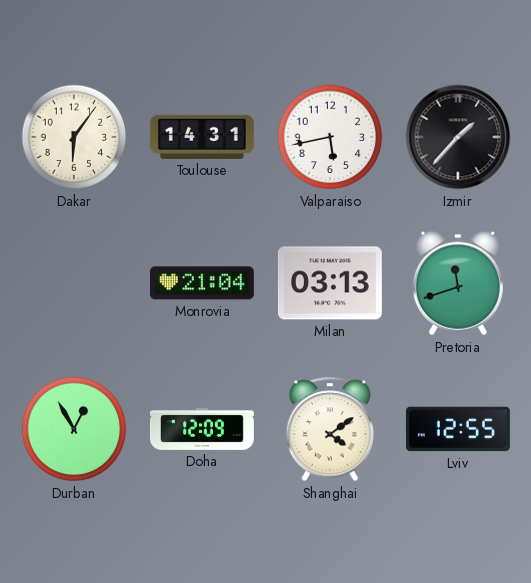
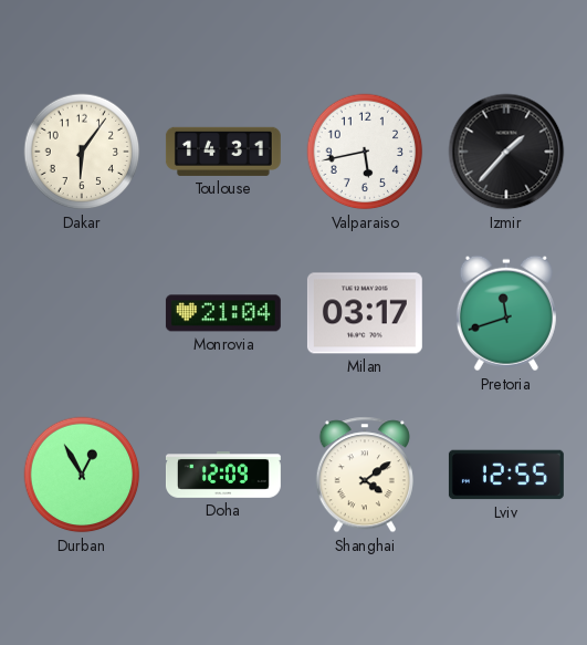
Milan: 03:13 -> 03:17 (365, 313)
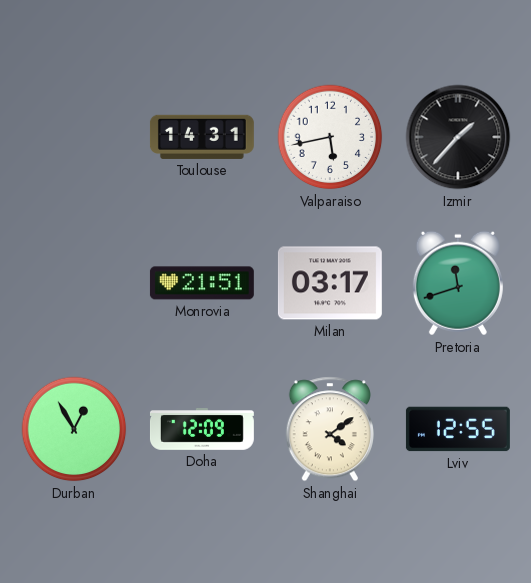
Dakar: 6:06 -> none (82, 152)
Monrovia: 21:04 -> 21:51 (202, 283)
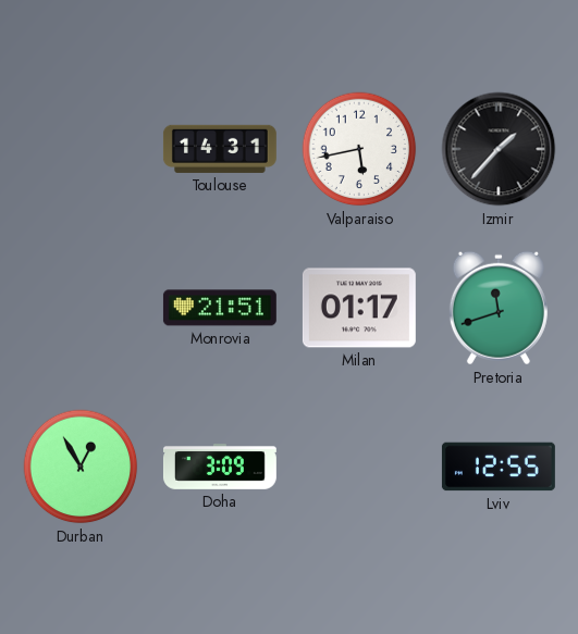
Milan: 03:17 -> 01:17 (359, 308)
Doha: 12:09 -> 3:09 (220, 468)
Shanghai: 4:09 -> none (330, 429)
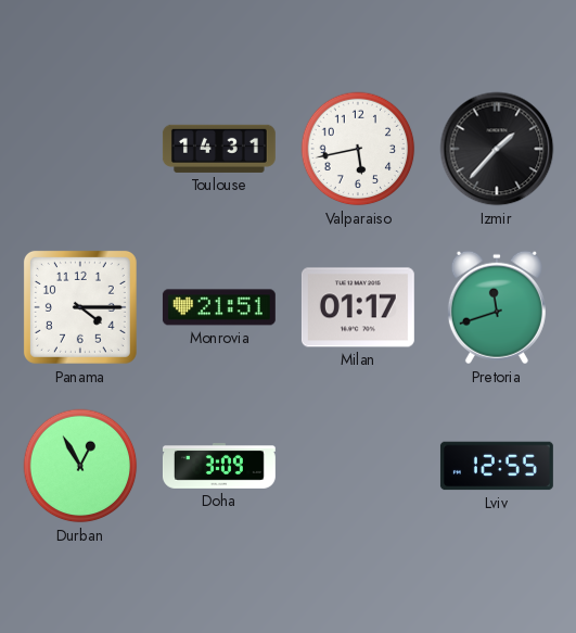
Panama: none -> 4:15 (80, 307)
